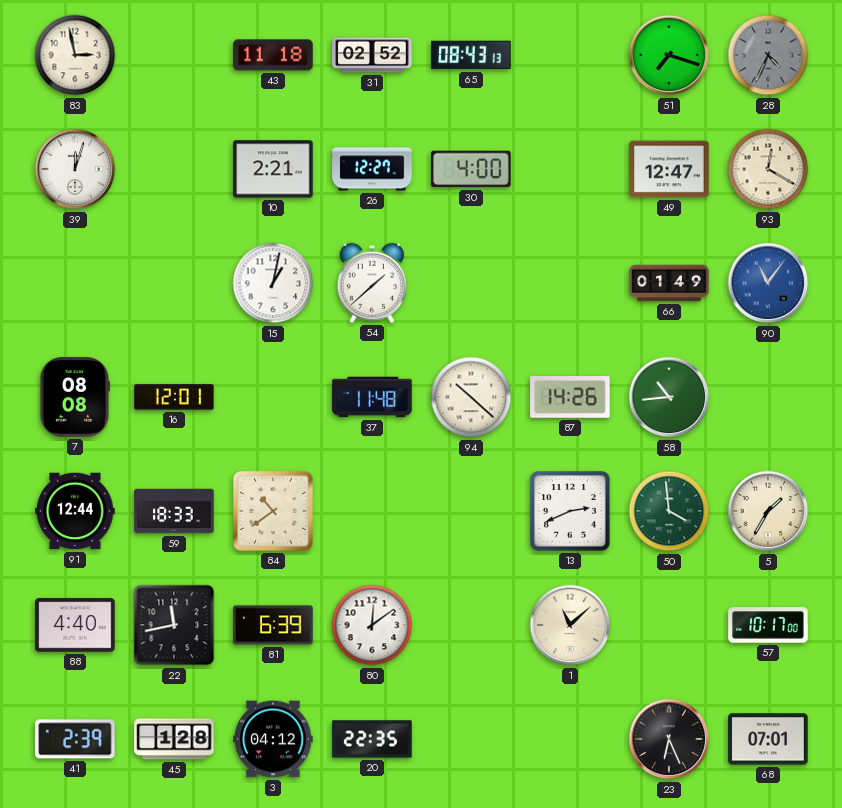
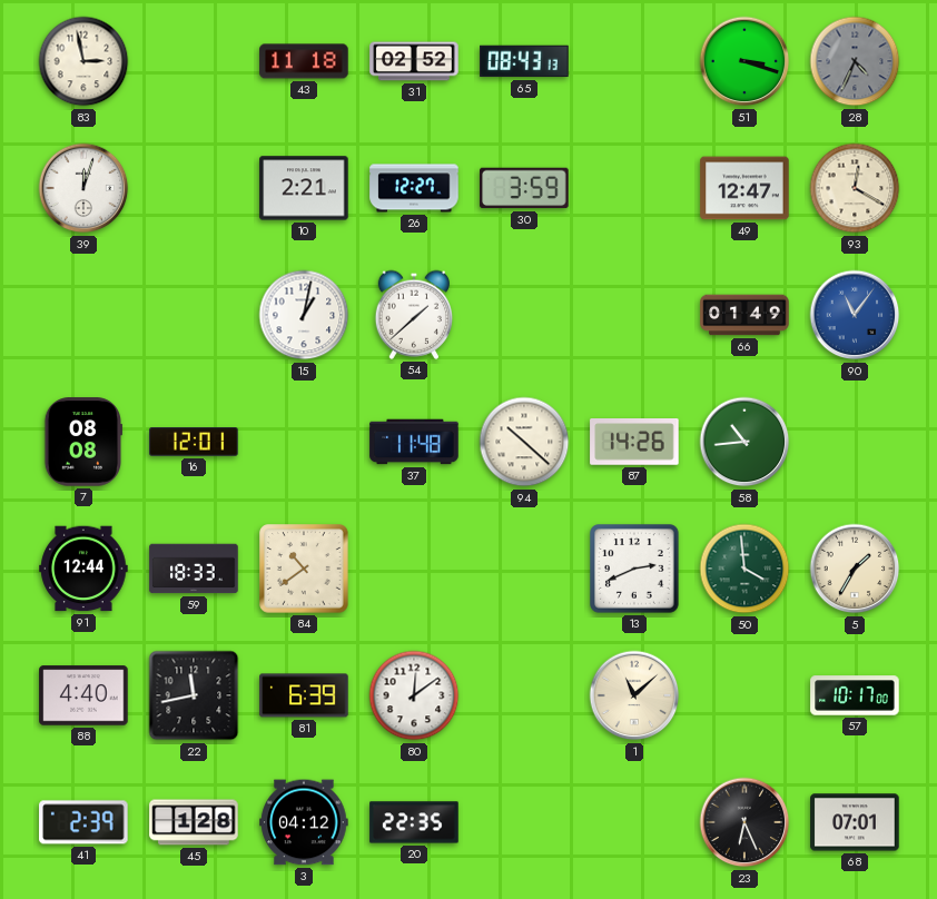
51: 7:18 -> 3:18 (744, 61)
30: 4:00 -> 3:59 (524, 188)
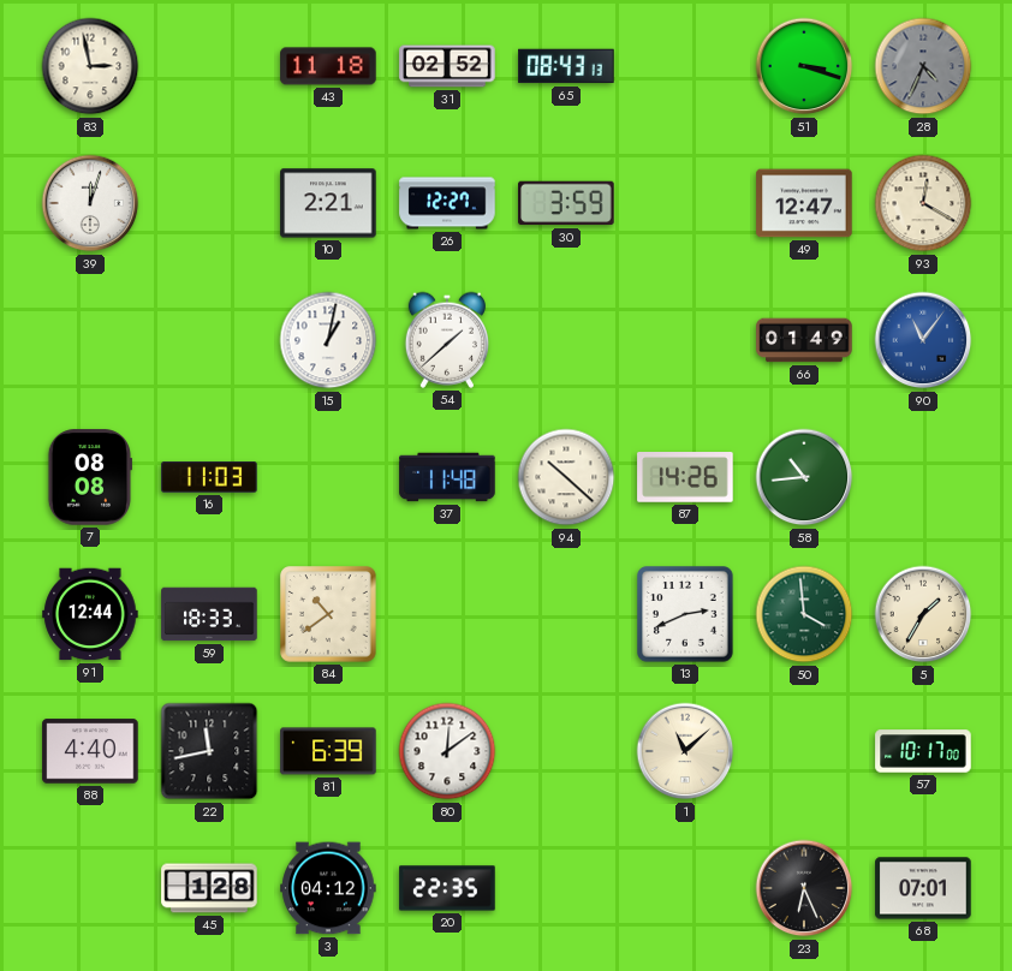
16: 12:01 -> 11:03 (209, 477)
41: 2:39 -> none (83, 822)
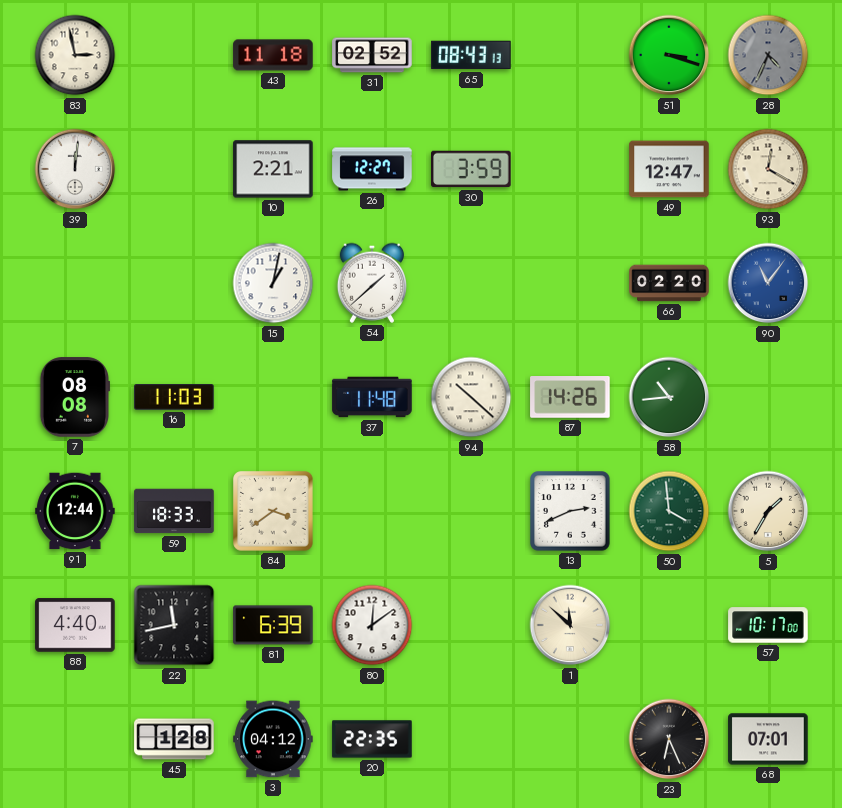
39: 12:03 -> 12:01 (75, 169)
66: 01:49 -> 02:20 (669, 283)
84: 10:39 -> 3:39 (273, 511)
1: 11:08 -> 11:52 (570, 625)
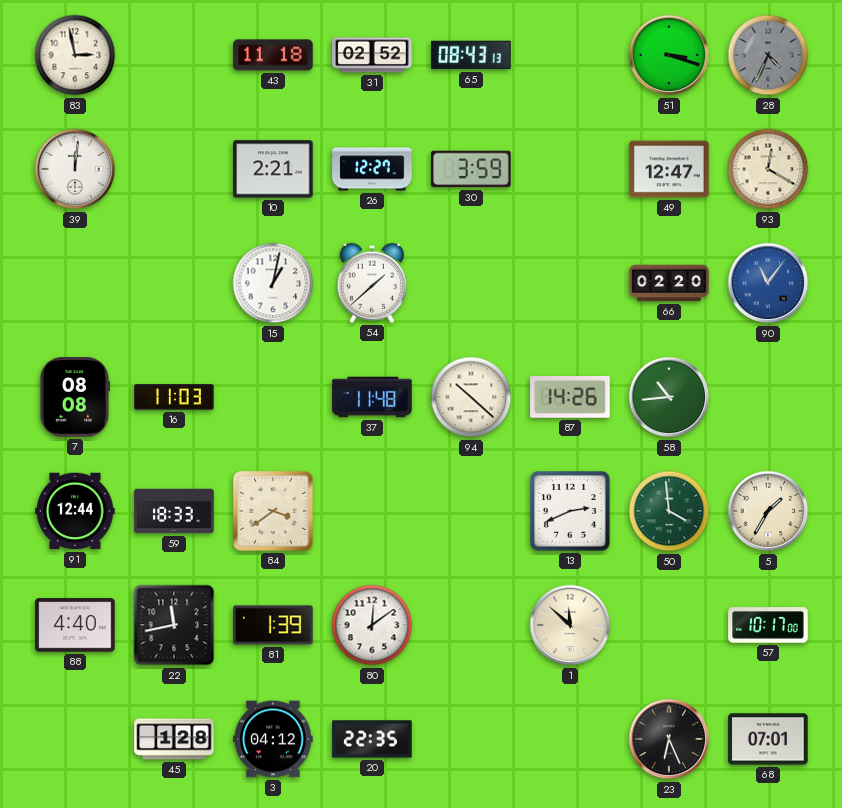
81: 6:39 -> 1:39 (273, 625)
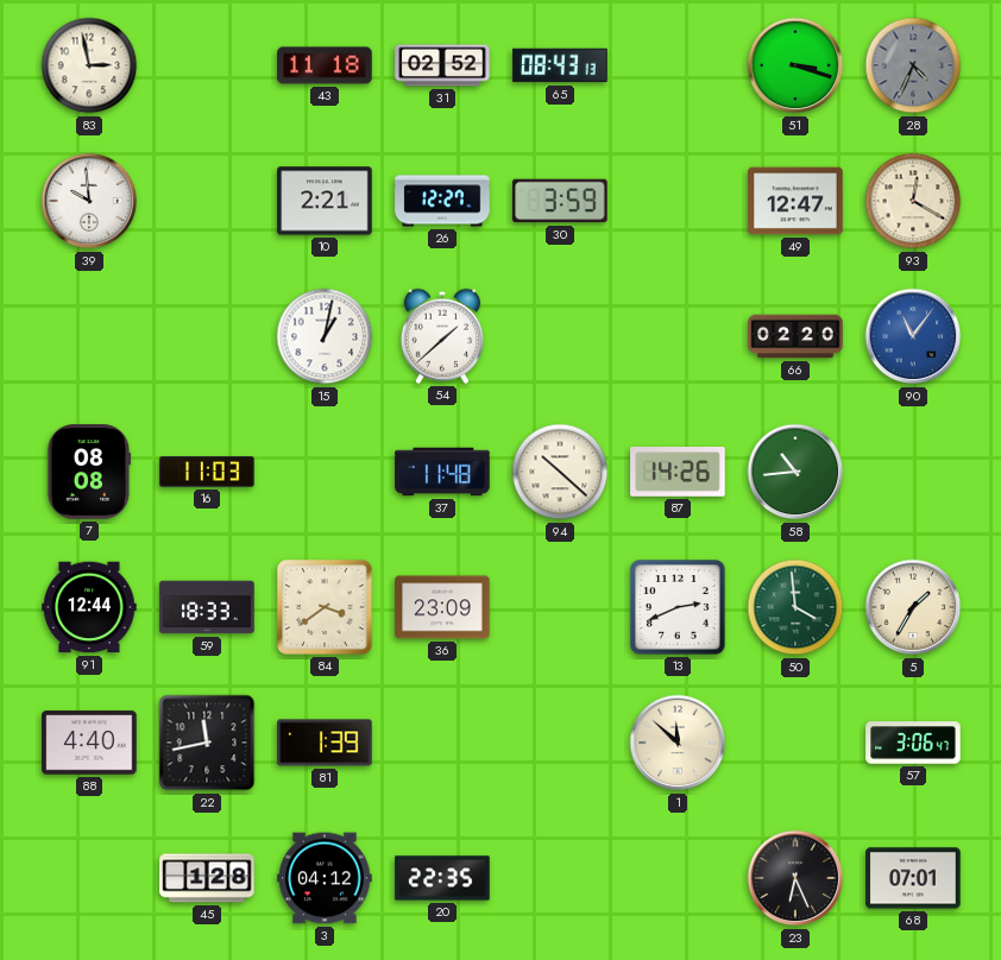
39: 12:01 -> 9:59 (89, 201)
36: none -> 23:09 (442, 607)
80: 12:09 -> none (372, 625)
57: 10:17 -> 3:06 (913, 743)
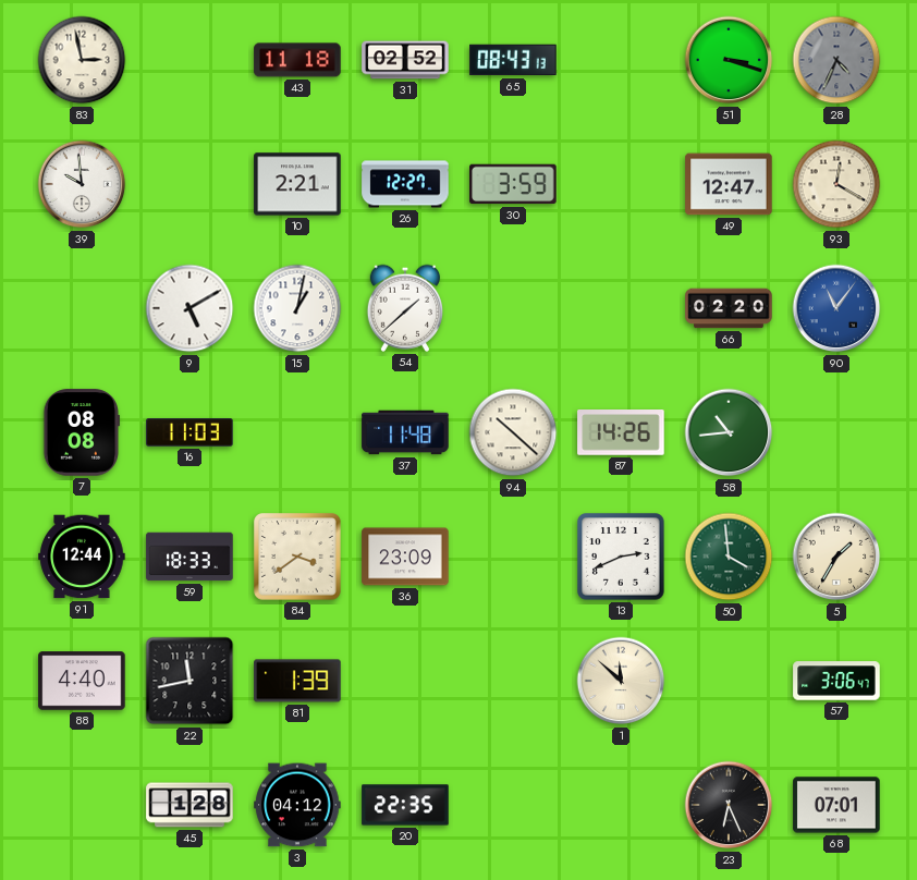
9: none -> 5:10 (189, 308)
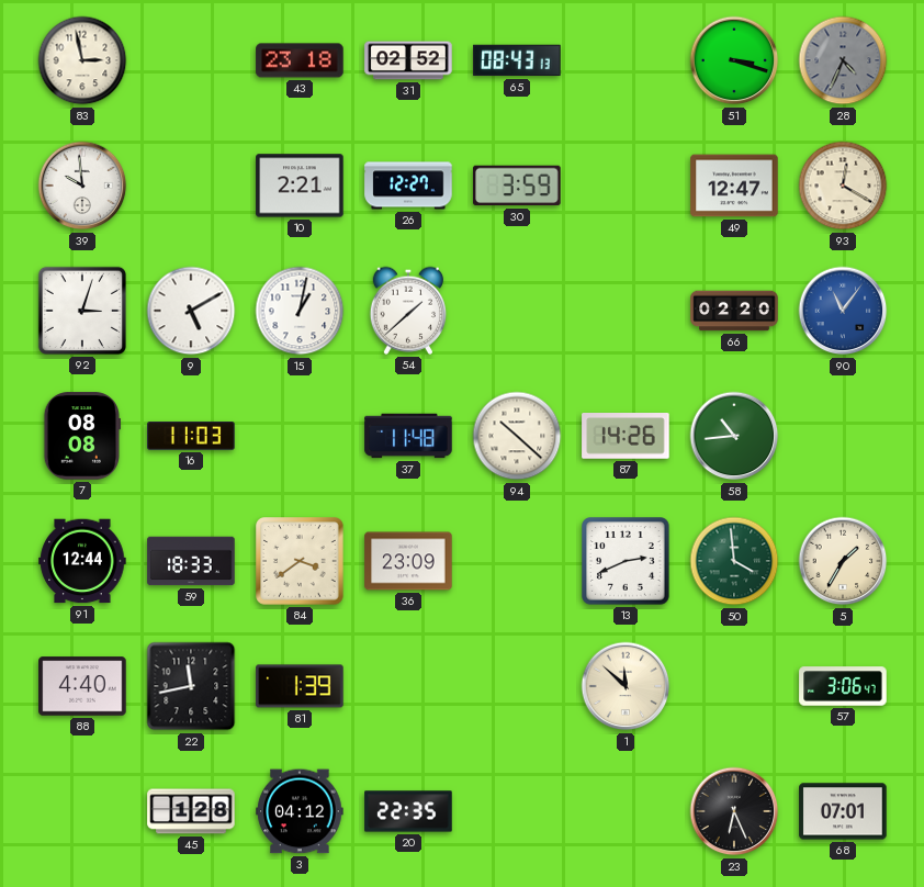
43: 11:18 -> 23:18 (300, 60)
92: none -> 3:03 (82, 311)
